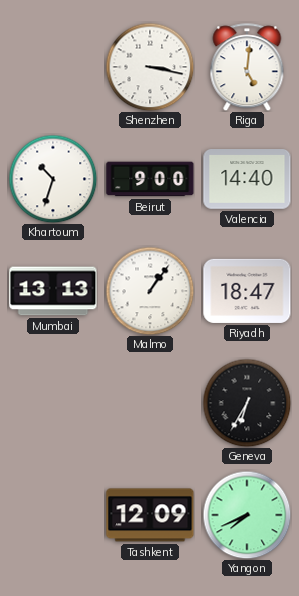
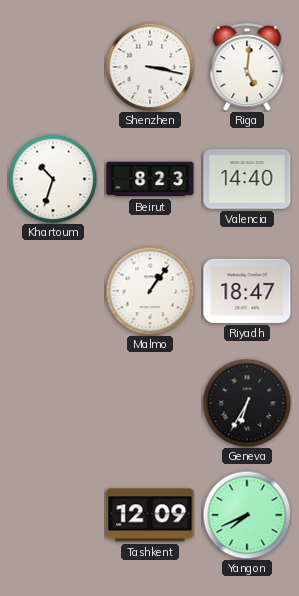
Beirut: 9:00 -> 8:23 (150, 179)
Mumbai: 13:13 -> none (53, 291)
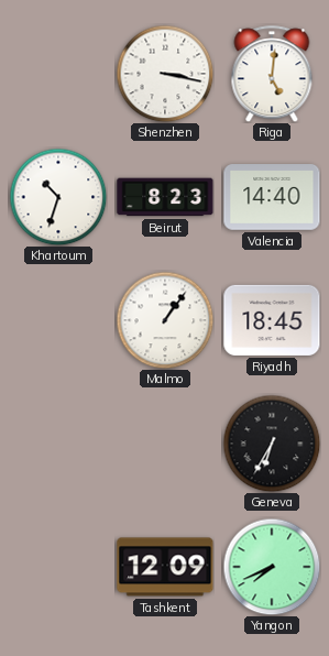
Riyadh: 18:47 -> 18:45 (272, 320)
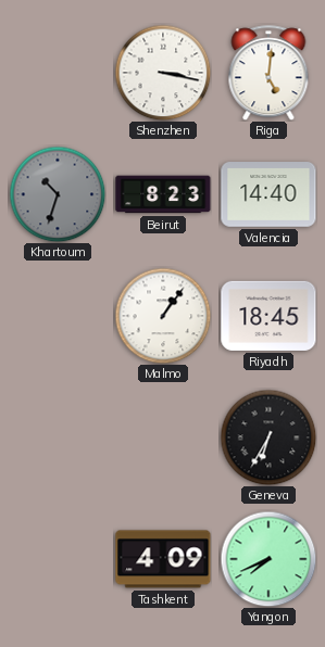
Khartoum dial: white -> grey (58, 194)
Tashkent: 12:09 -> 4:09 (163, 559)
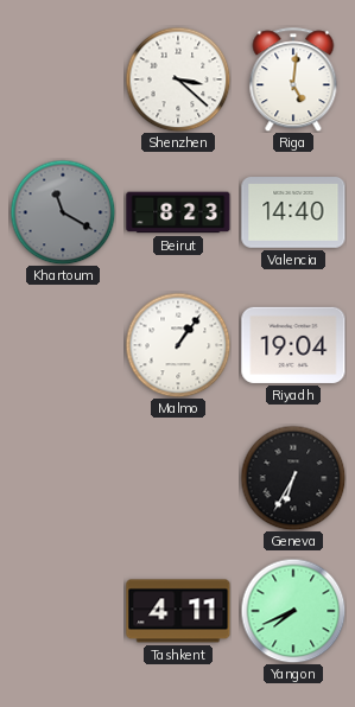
Shenzhen: 3:17 -> 3:22 (178, 79)
Khartoum: 10:33 -> 11:20 (63, 212)
Riyadh: 18:45 -> 19:04 (293, 345)
Tashkent: 4:09 -> 4:11 (178, 611)
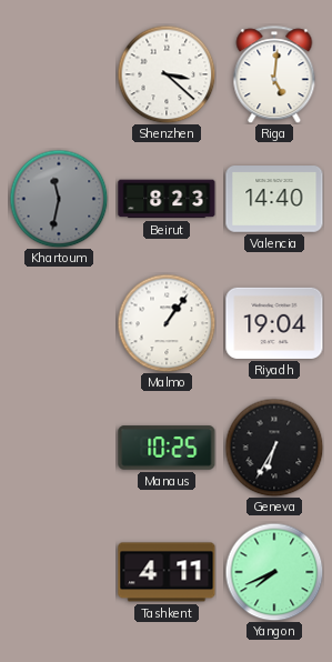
Khartoum: 11:20 -> 11:32 (59, 199)
Manaus: none -> 10:25 (167, 448)
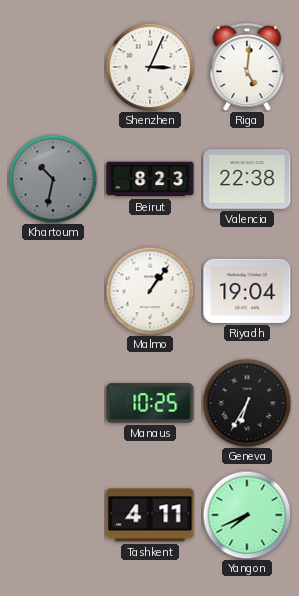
Shenzhen: 3:22 -> 3:04 (150, 67)
Khartoum: 11:32 -> 10:32 (53, 179)
Valencia: 14:40 -> 22:38 (247, 179)
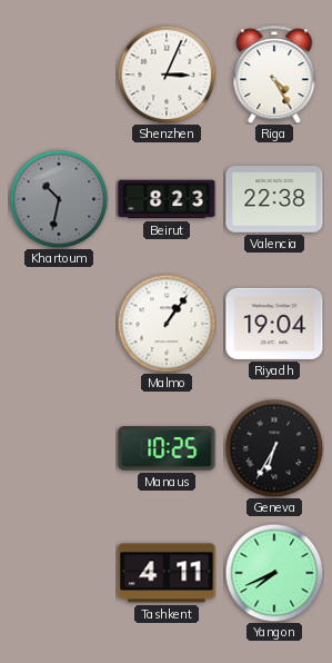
Riga: 5:01 -> 4:25 (274, 75)
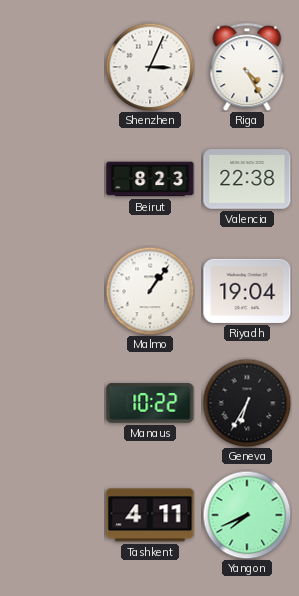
Khartoum: 10:32 -> none (59, 199)
Manaus: 10:25 -> 10:22 (150, 403)
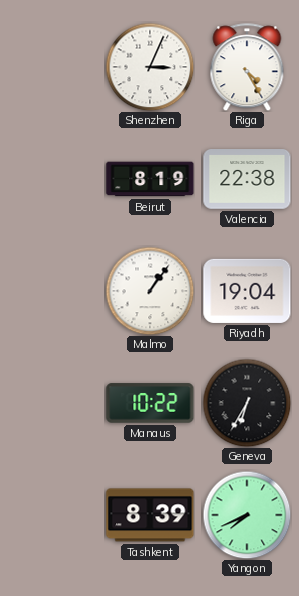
Beirut: 8:23 -> 8:19 (150, 179)
Tashkent: 4:11 -> 8:39 (150, 515)
